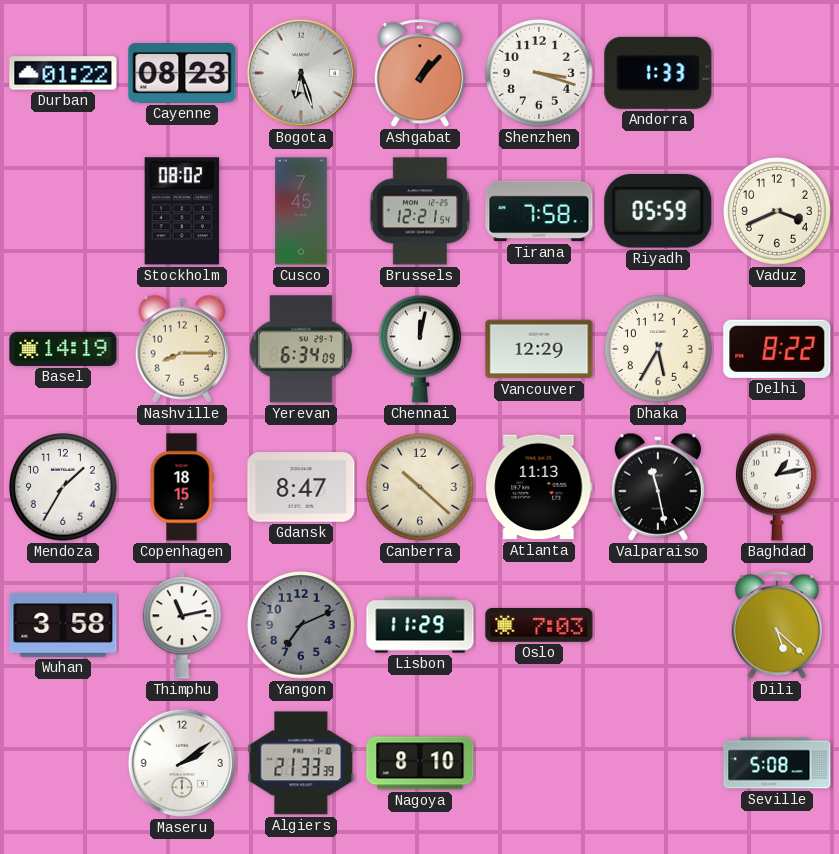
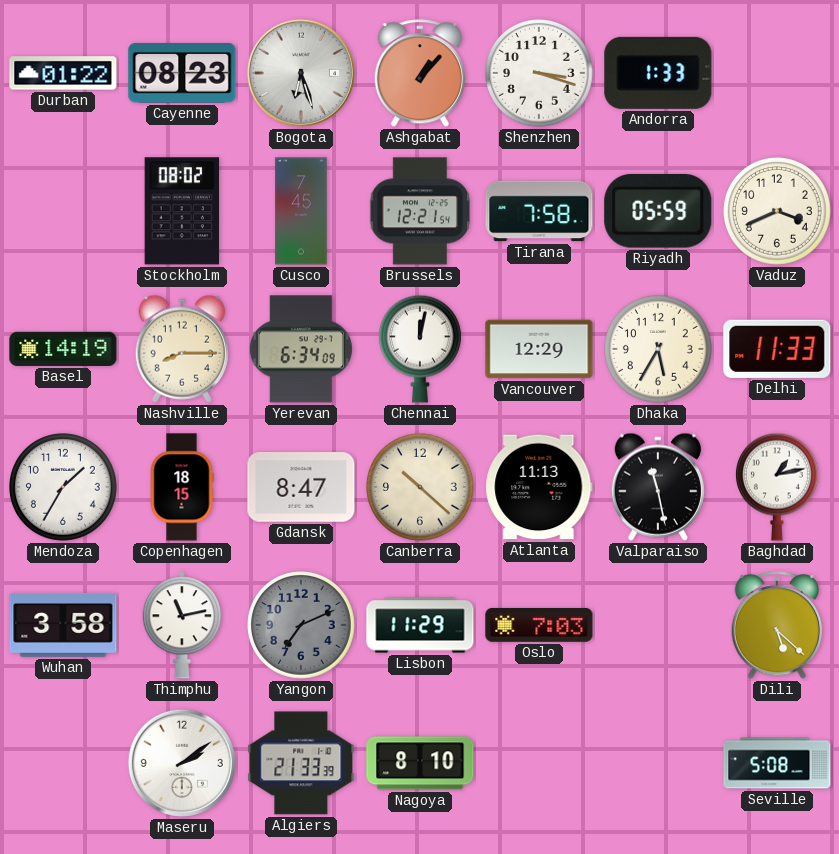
Delhi: 8:22 -> 11:33 (777, 349)
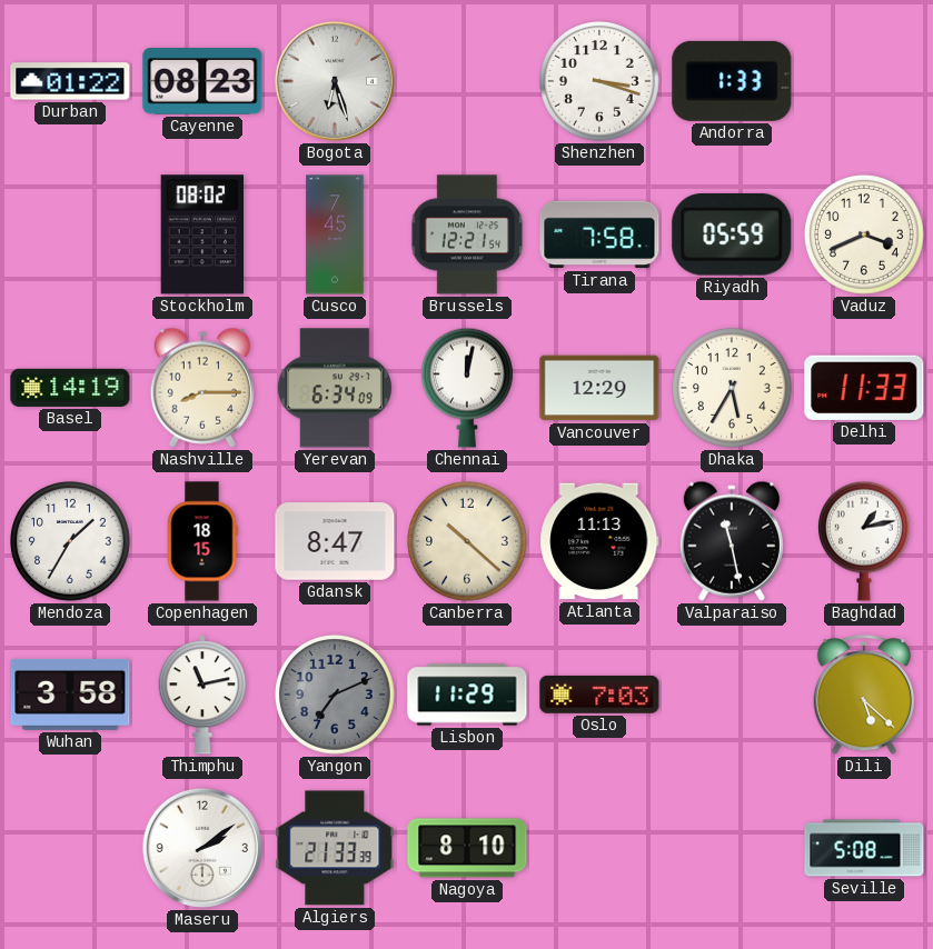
Ashgabat: 1:07 -> none (419, 74)
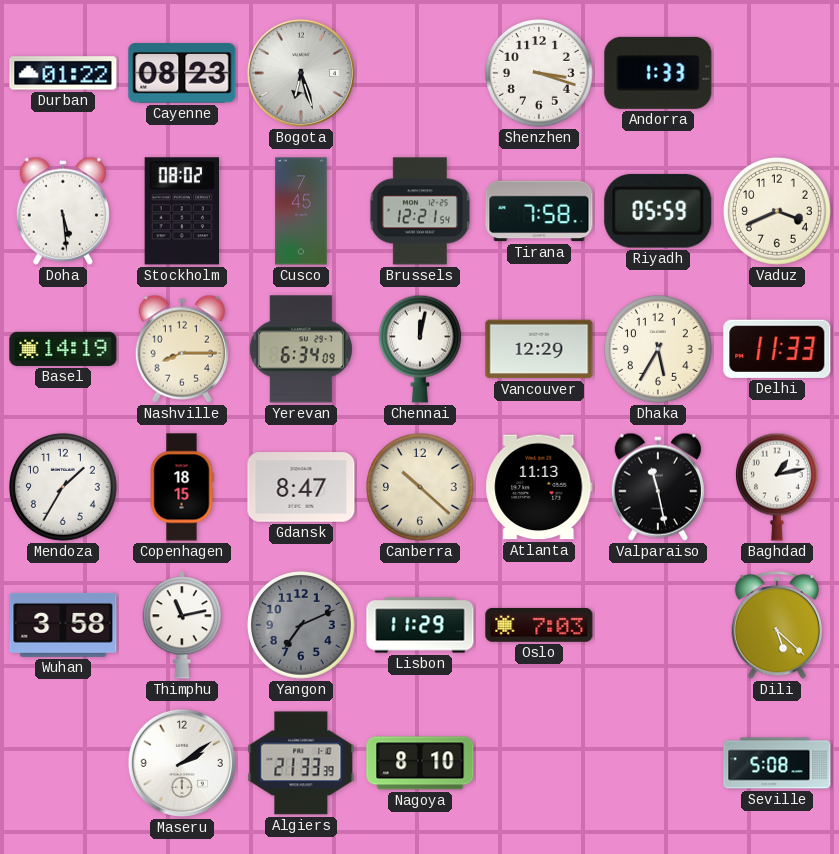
Doha: none -> 5:29 (63, 211)
